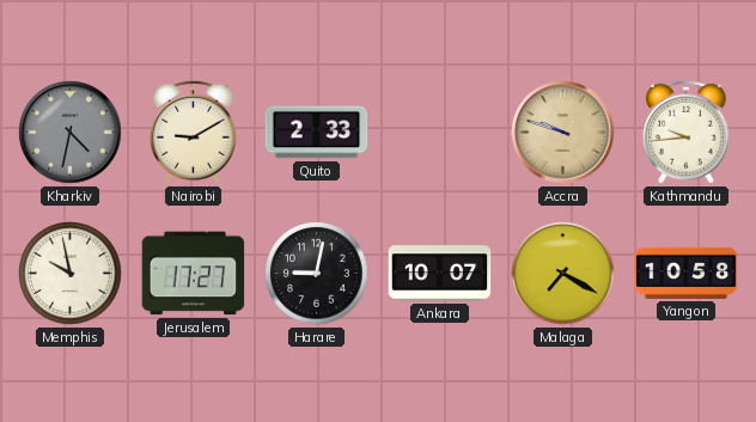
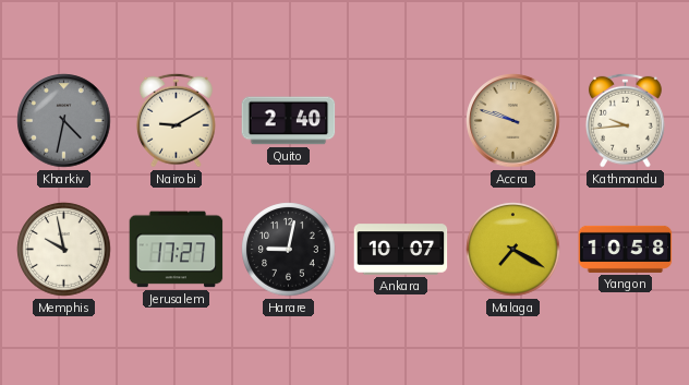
Quito: 2:33 -> 2:40 (289, 121)
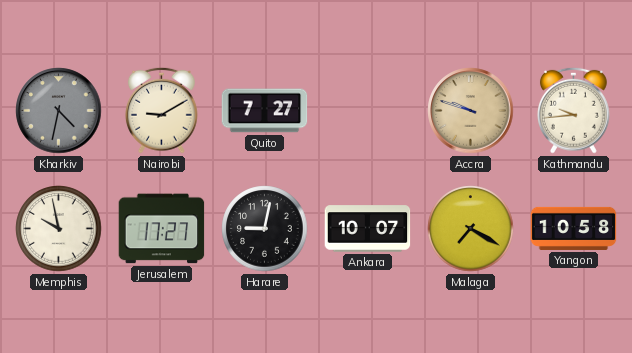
Quito: 2:40 -> 7:27 (265, 111)
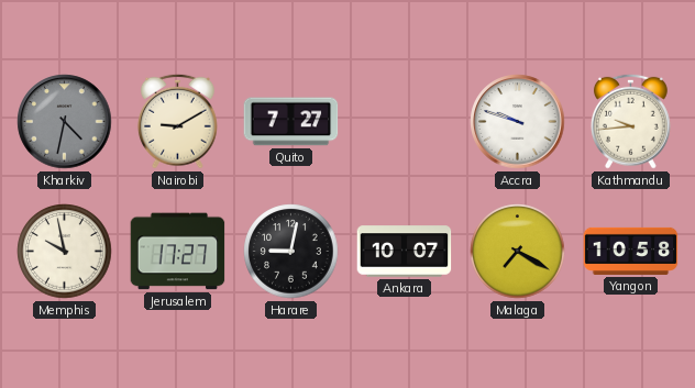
Accra dial: champagne -> white (518, 122)
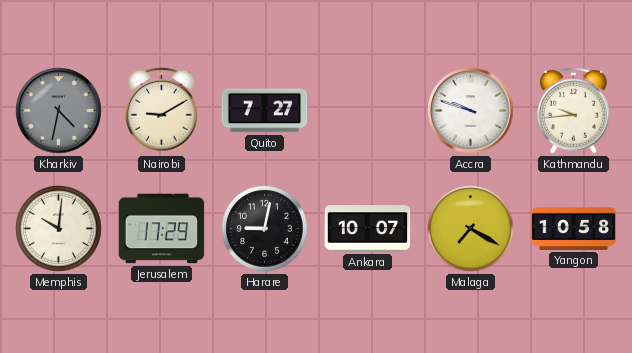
Memphis: 9:58 -> 10:01 (59, 229)
Jerusalem: 17:27 -> 17:29 (162, 229)
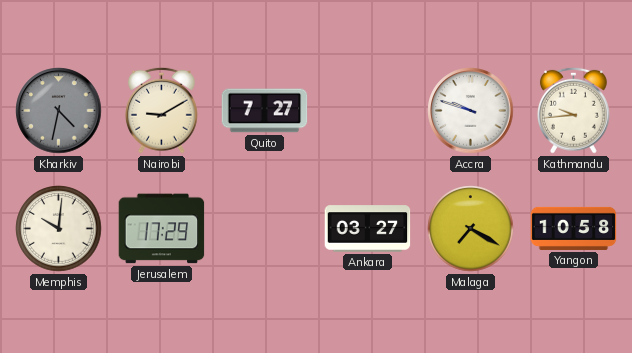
Harare: 9:02 -> none (265, 229)
Ankara: 10:07 -> 03:27 (368, 229)
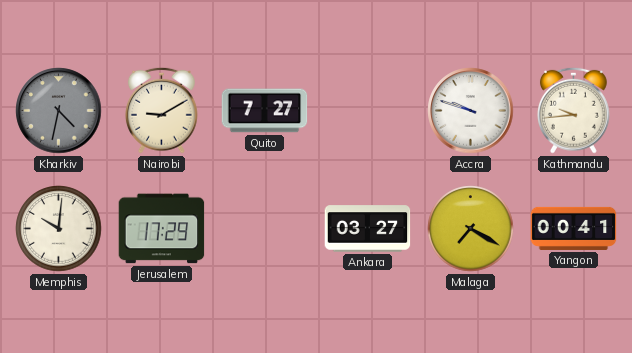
Yangon: 10:58 -> 00:41 (574, 228)
